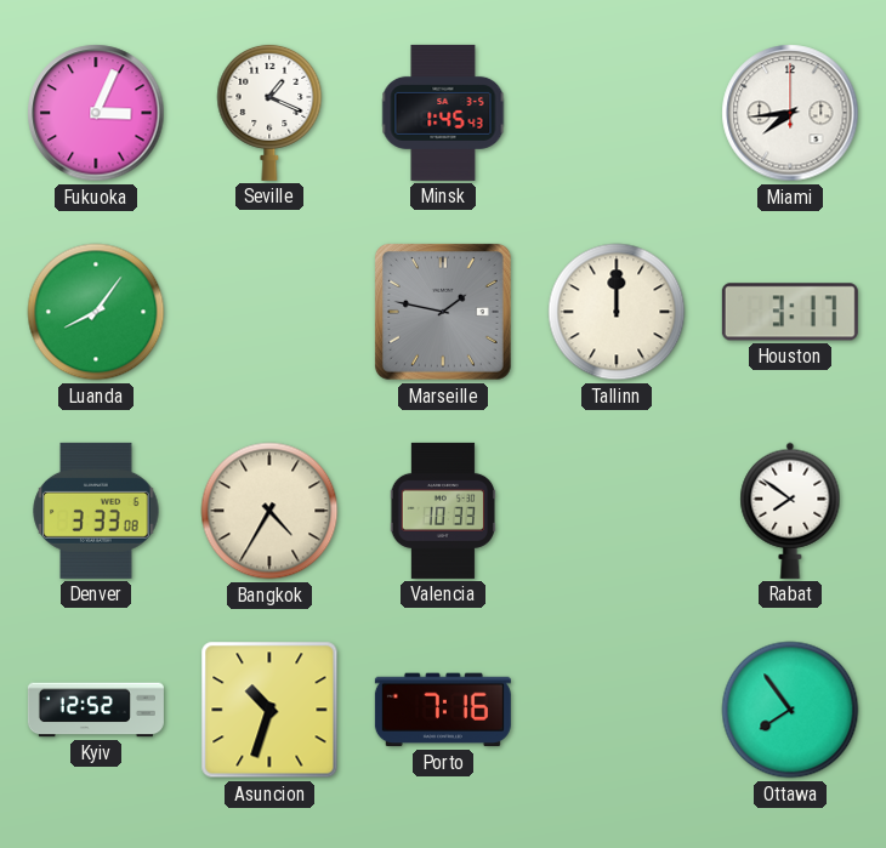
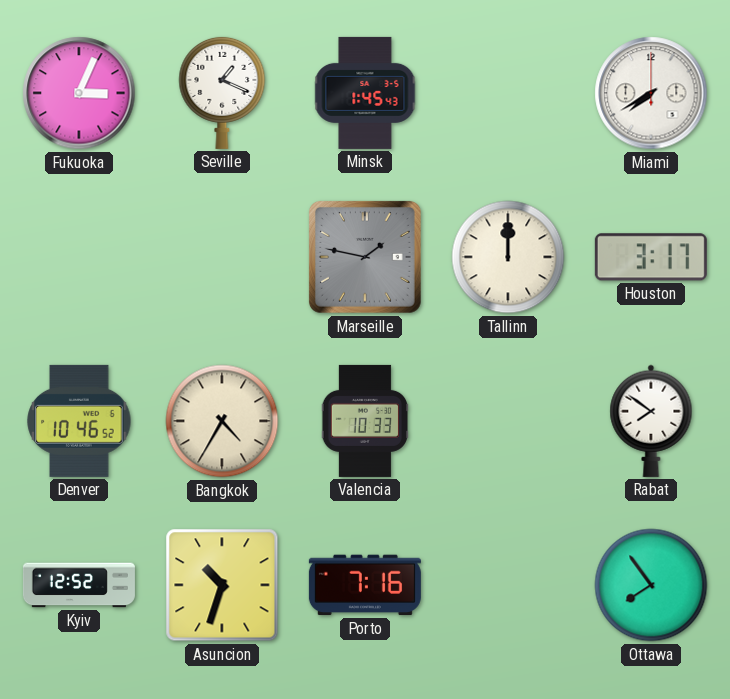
Miami: 7:44 -> 7:40 (651, 93)
Luanda: 8:06 -> none (96, 312)
Denver: 3:33 -> 10:46 (79, 421)
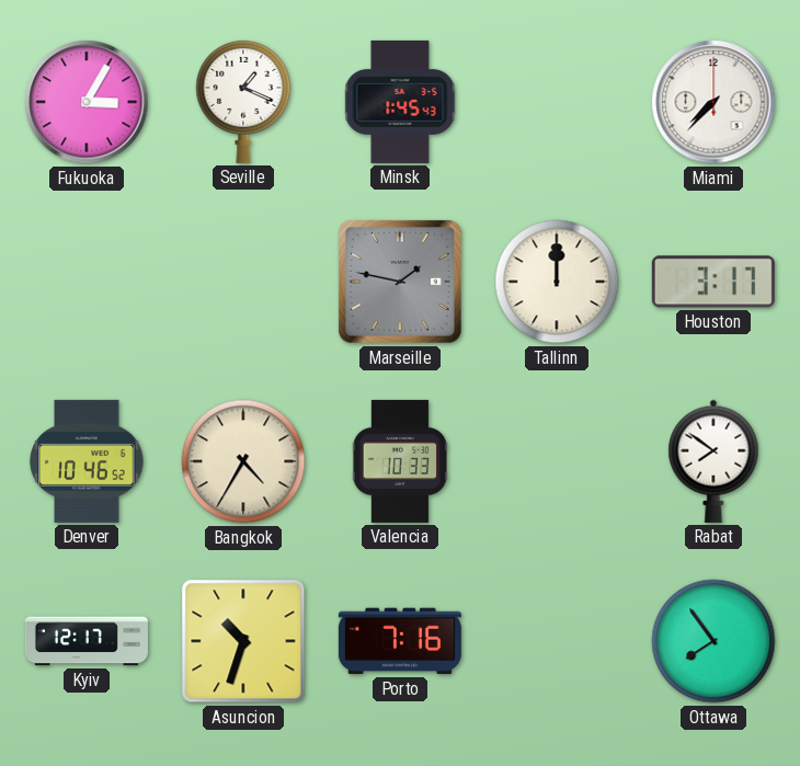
Fukuoka: 3:04 -> 3:05 (87, 102)
Miami: 7:40 -> 7:37 (713, 102)
Kyiv: 12:52 -> 12:17 (87, 641)
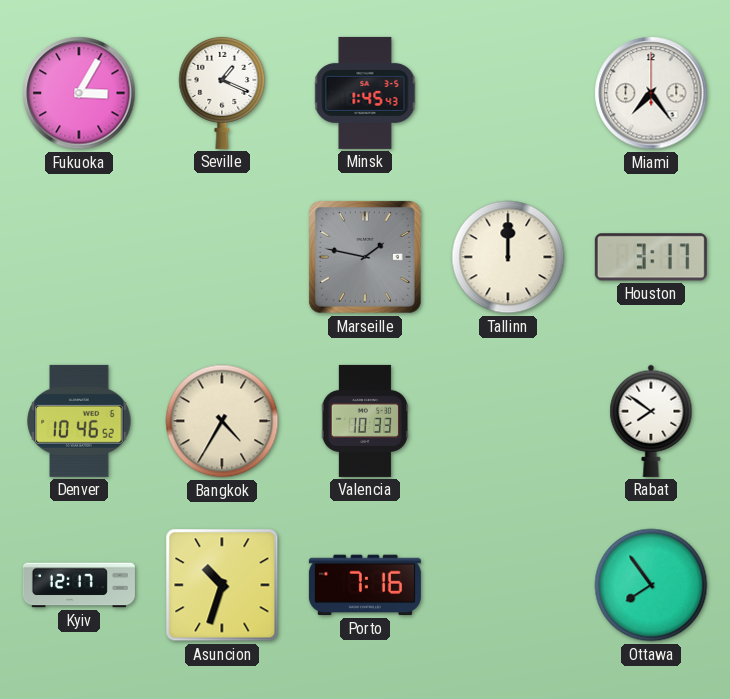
Miami: 7:37 -> 7:24 (651, 93)
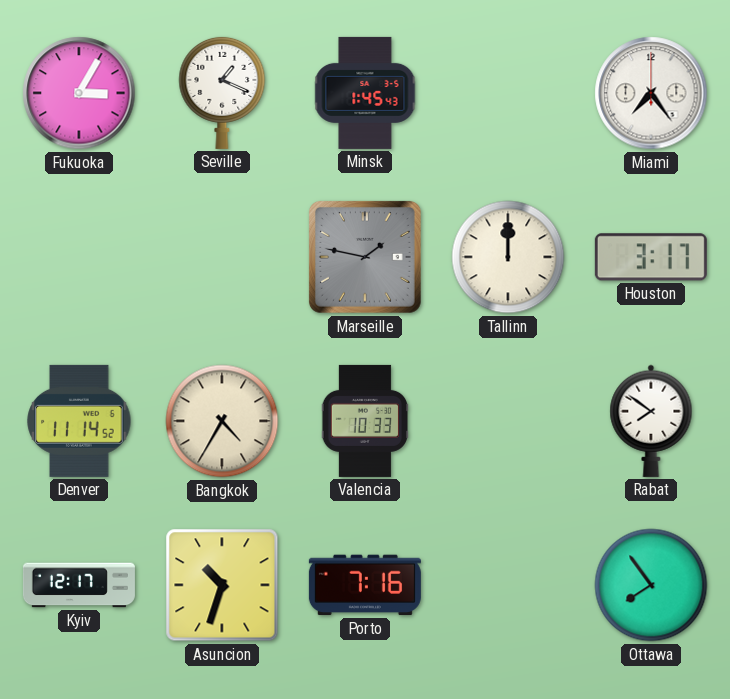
Denver: 10:46 -> 11:14 (79, 421)
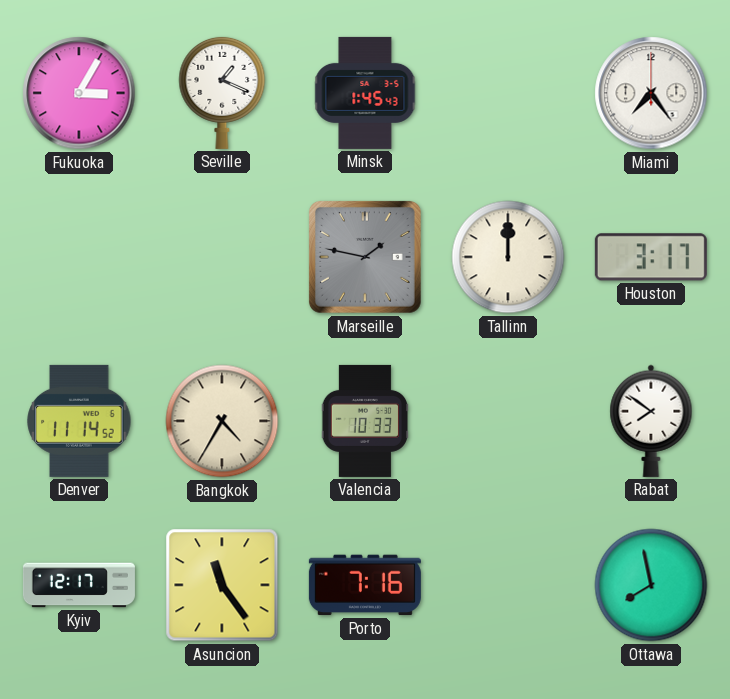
Asuncion: 10:33 -> 11:24 (222, 585)
Ottawa: 7:54 -> 7:58 (651, 585)
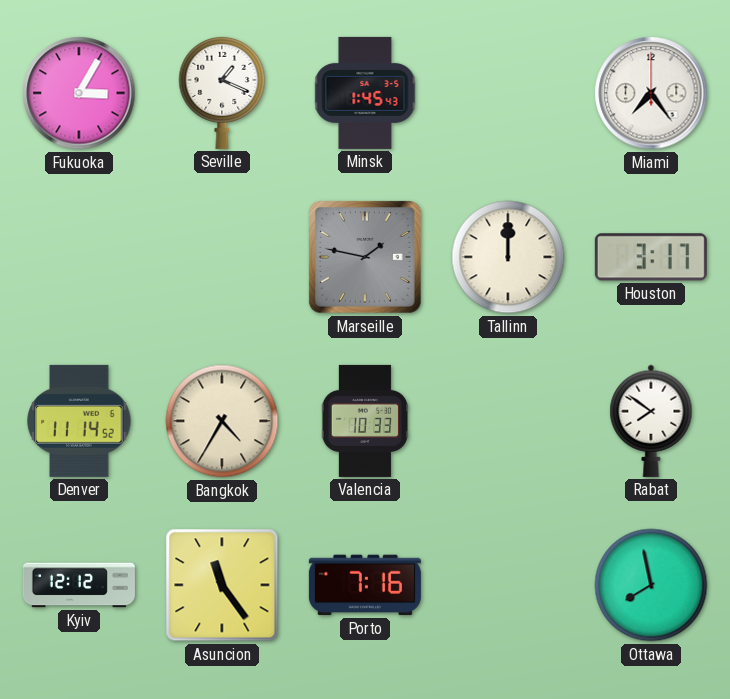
Kyiv: 12:17 -> 12:12 (79, 585)
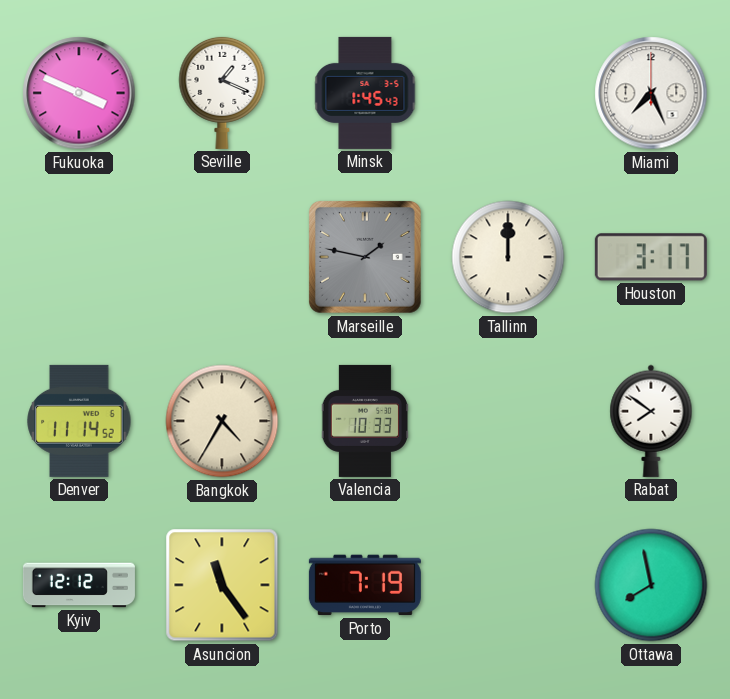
Fukuoka: 3:05 -> 3:49 (79, 93)
Miami: 7:24 -> 7:26 (651, 93)
Porto: 7:16 -> 7:19 (365, 585)
